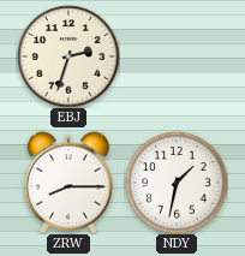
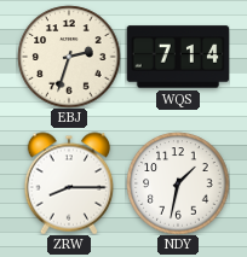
WQS: none -> 7:14 (178, 57)
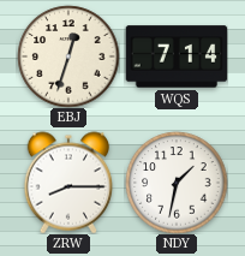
EBJ: 2:33 -> 12:33 (68, 56)
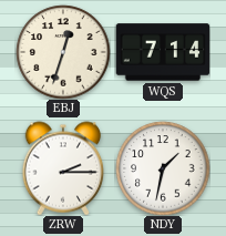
ZRW: 8:15 -> 2:15 (63, 168)
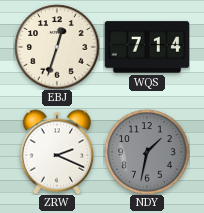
ZRW: 2:15 -> 2:19 (57, 152)
NDY dial: white -> grey (147, 152)
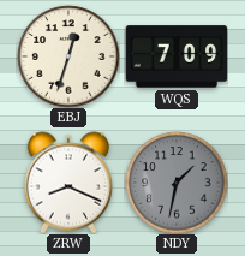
WQS: 7:14 -> 7:09 (177, 56)
ZRW: 2:19 -> 8:19 (68, 183)
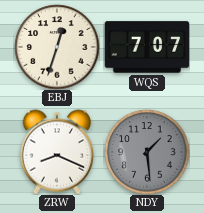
WQS: 7:09 -> 7:07 (147, 47)
NDY: 1:32 -> 1:29 (147, 152)
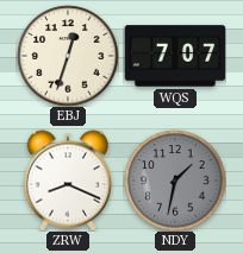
NDY: 1:29 -> 1:32 (175, 181)
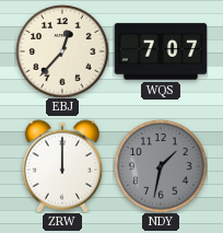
EBJ: 12:33 -> 12:37 (62, 51)
ZRW: 8:19 -> 12:00 (62, 166)
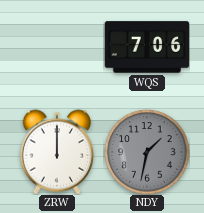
EBJ: 12:37 -> none (62, 51)
WQS: 7:07 -> 7:06 (147, 47)
